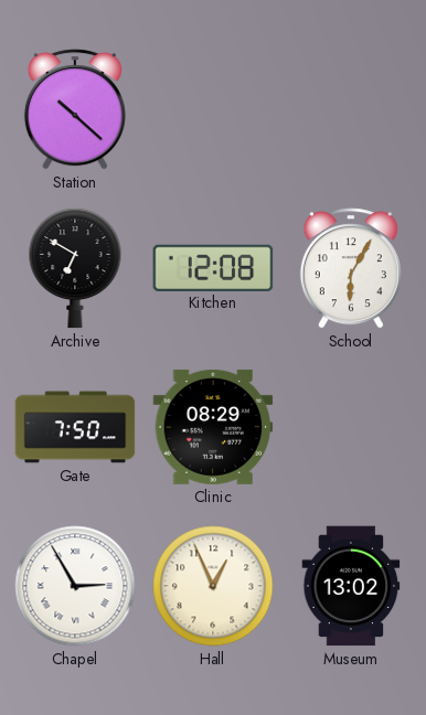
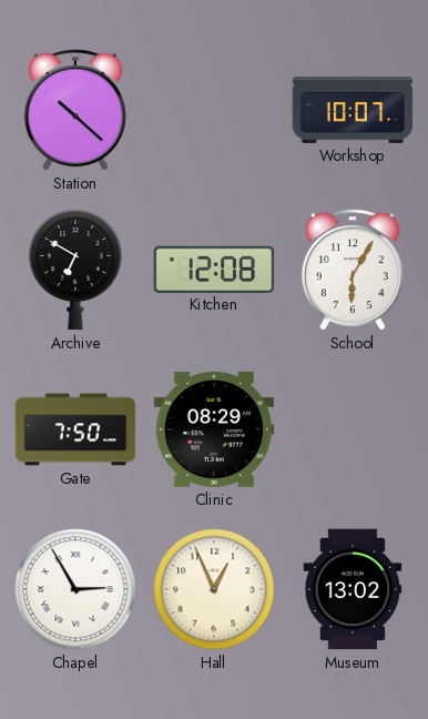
Workshop: none -> 10:07 (353, 110)
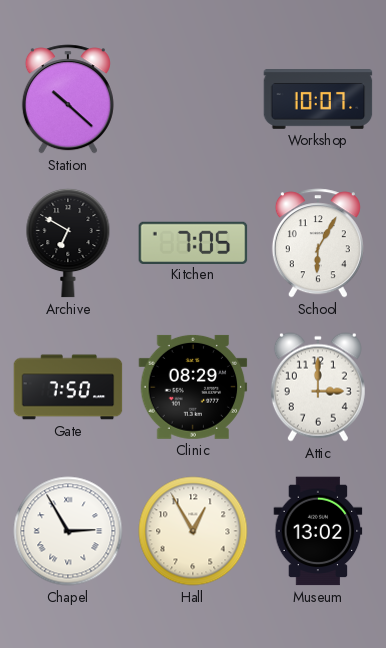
Kitchen: 12:08 -> 7:05 (193, 242)
Attic: none -> 3:00 (318, 387)
Hall: 12:56 -> 12:55 (193, 531)
